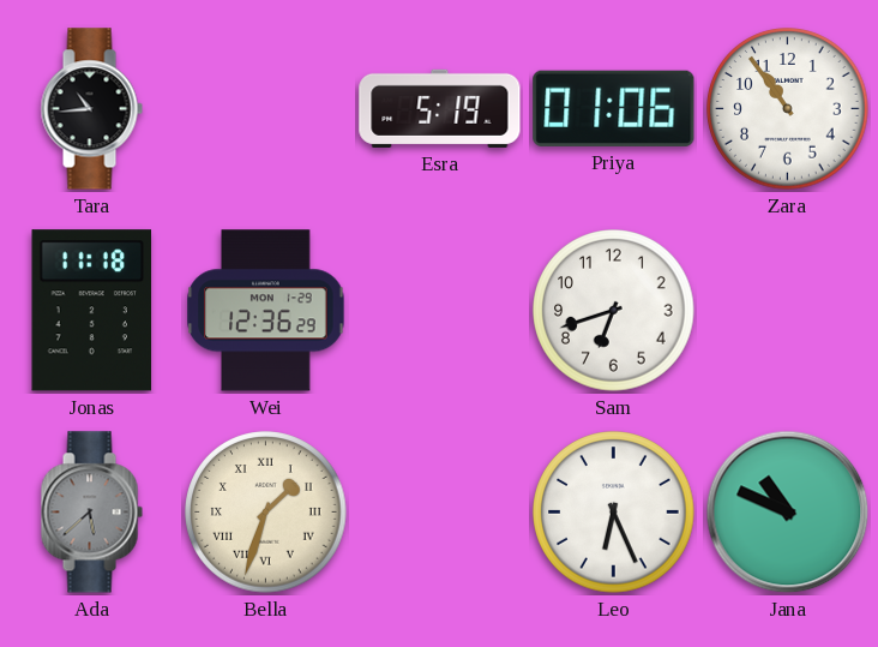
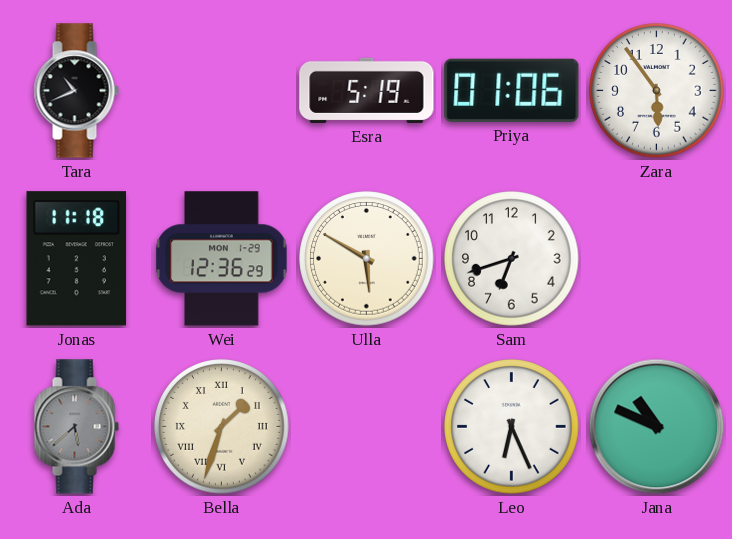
Tara: 10:44 -> 10:41 (76, 91)
Zara: 10:54 -> 5:54 (657, 91)
Ulla: none -> 5:50 (367, 259)
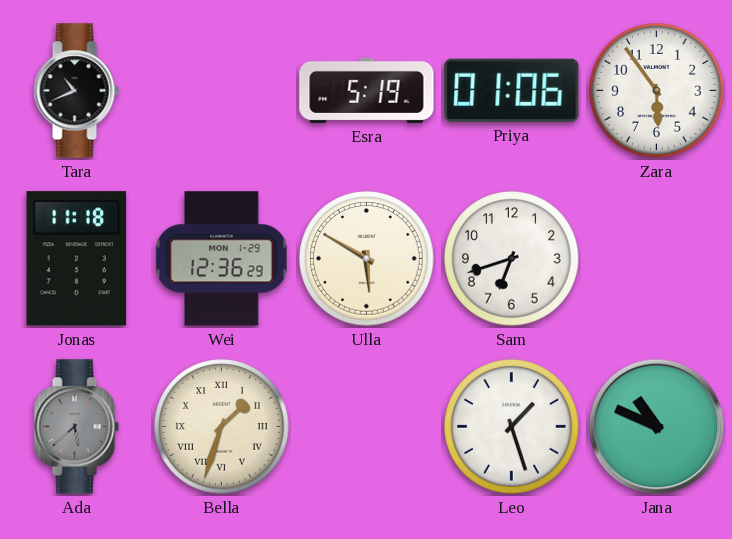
Leo: 6:26 -> 1:27 (512, 427)
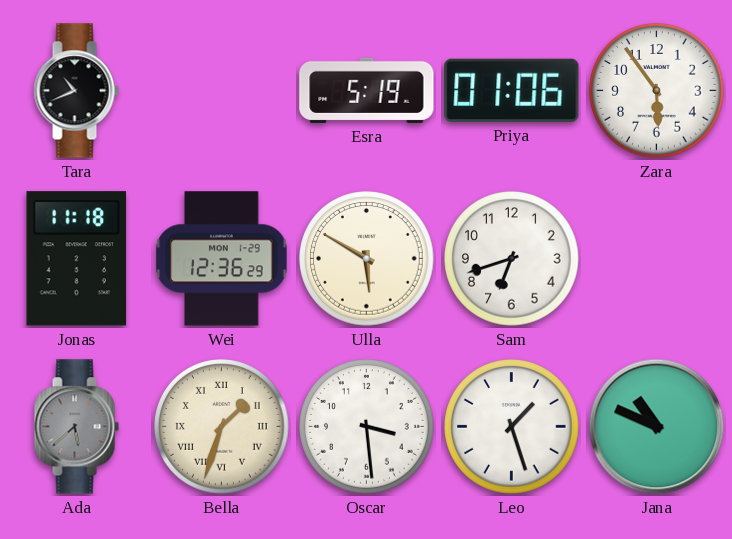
Oscar: none -> 3:29 (367, 427)
